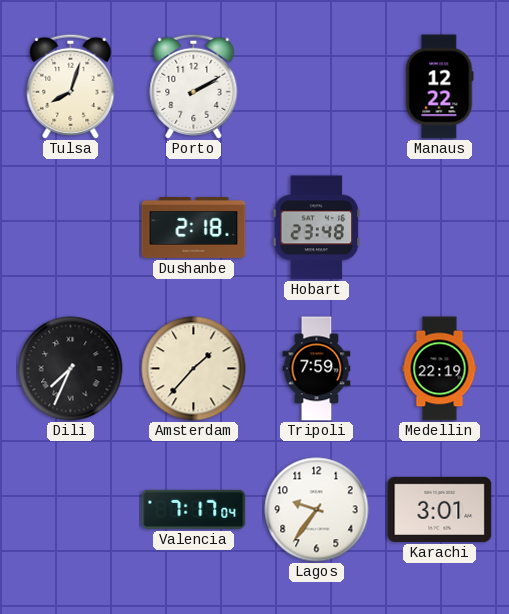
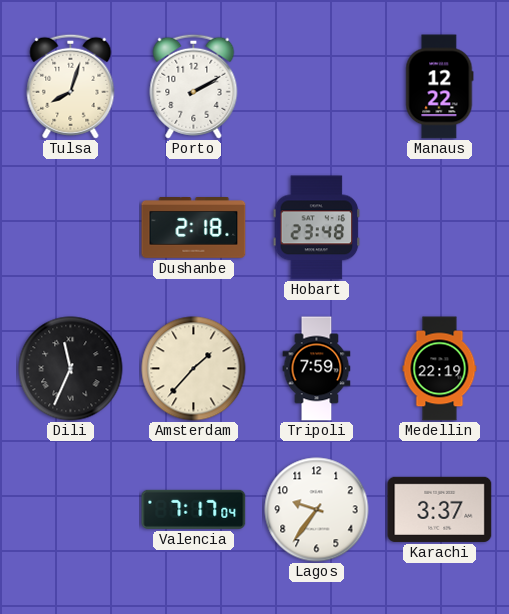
Dili: 7:34 -> 11:34 (71, 369)
Karachi: 3:01 -> 3:37 (440, 509)
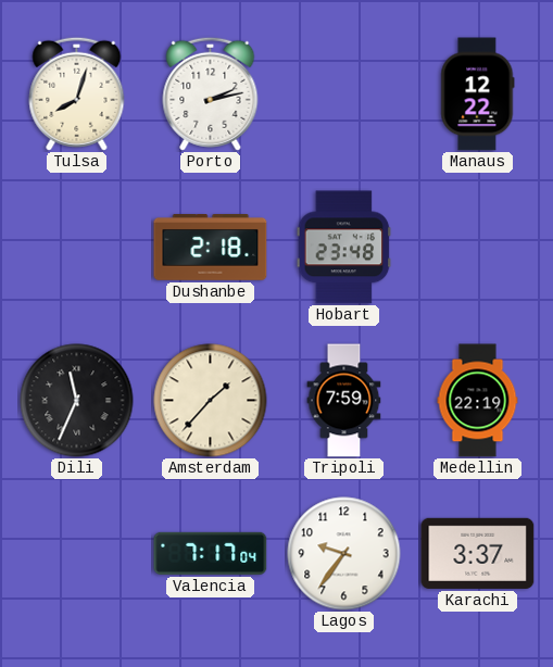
Porto: 2:10 -> 2:13 (211, 93)
